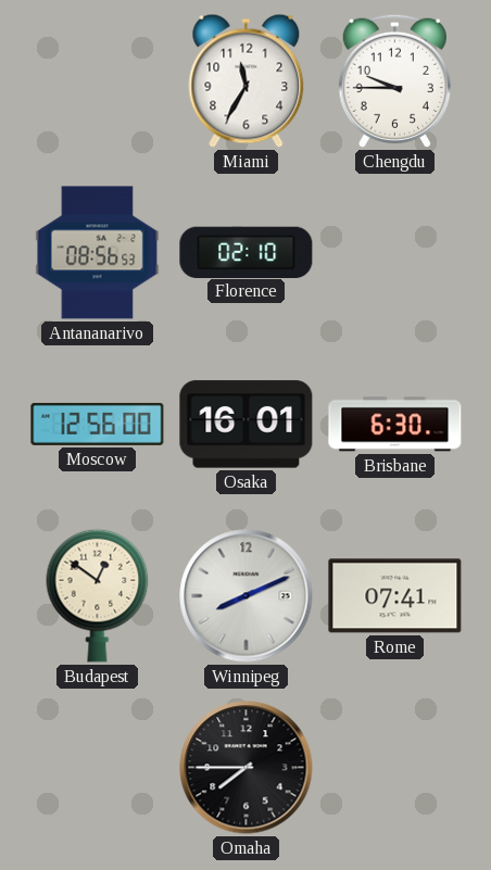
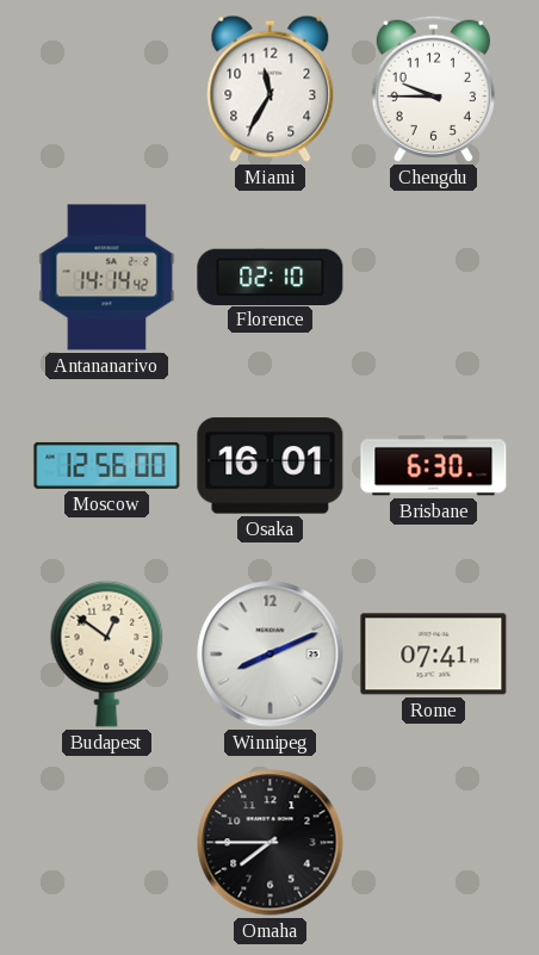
Antananarivo: 08:56 -> 14:14 (107, 278)
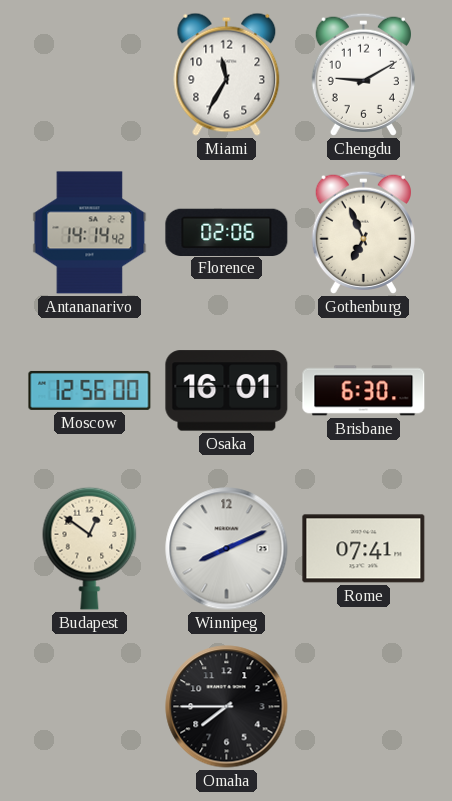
Chengdu: 9:45 -> 9:10 (363, 74)
Florence: 02:10 -> 02:06 (227, 232)
Gothenburg: none -> 6:56 (363, 232)
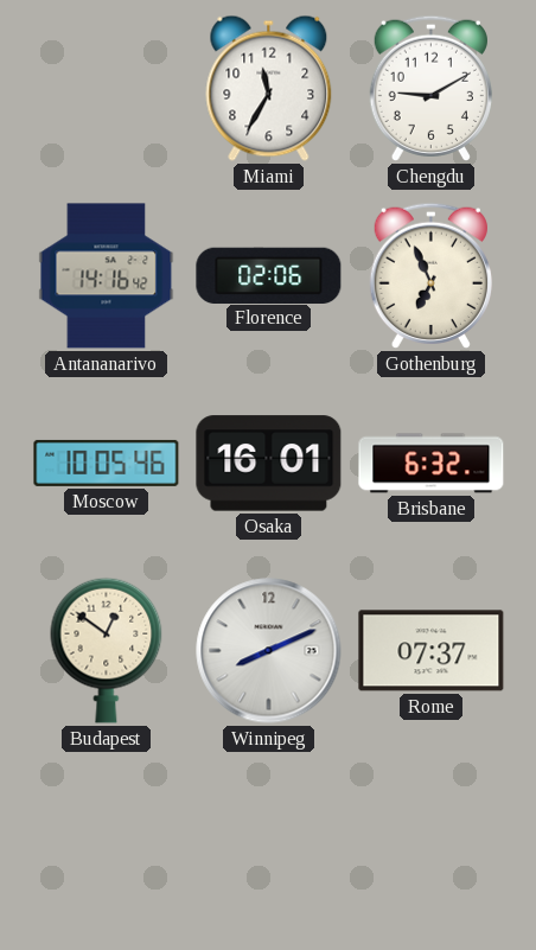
Antananarivo: 14:14 -> 14:16 (107, 276)
Moscow: 12:56 -> 10:05 (107, 463)
Brisbane: 6:30 -> 6:32 (432, 464)
Rome: 07:41 -> 07:37 (432, 651)
Omaha: 7:45 -> none (227, 707)
